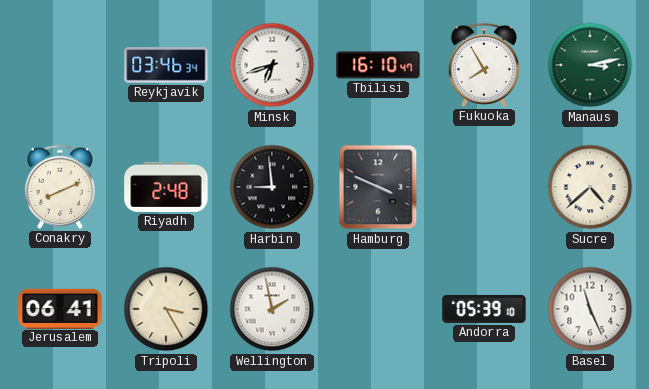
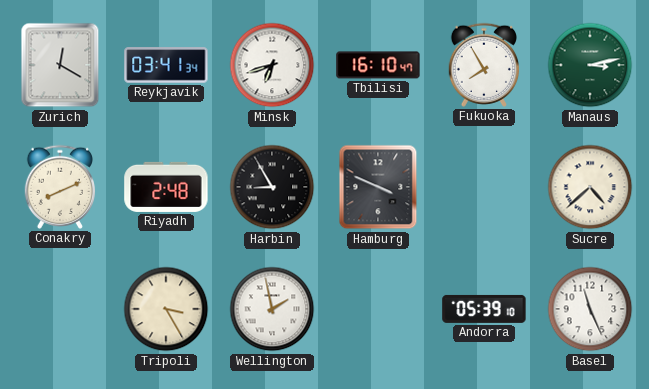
Zurich: none -> 12:20 (60, 65)
Reykjavik: 03:46 -> 03:41 (166, 65)
Harbin: 8:59 -> 8:55 (272, 187)
Jerusalem: 06:41 -> none (60, 308)
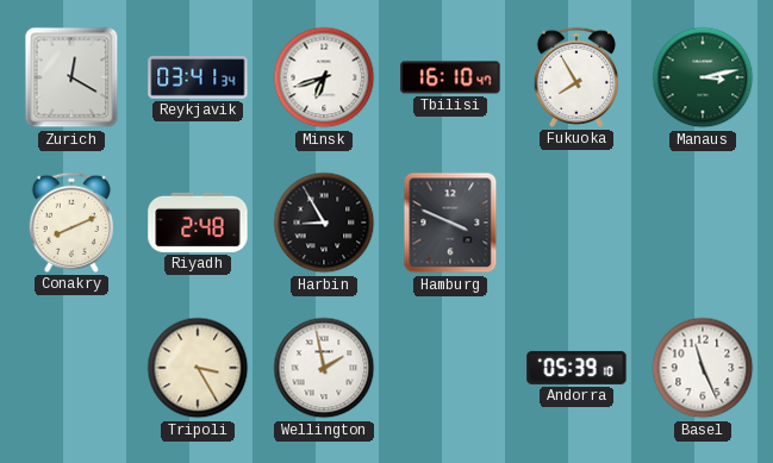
Sucre: 4:38 -> none (590, 187)
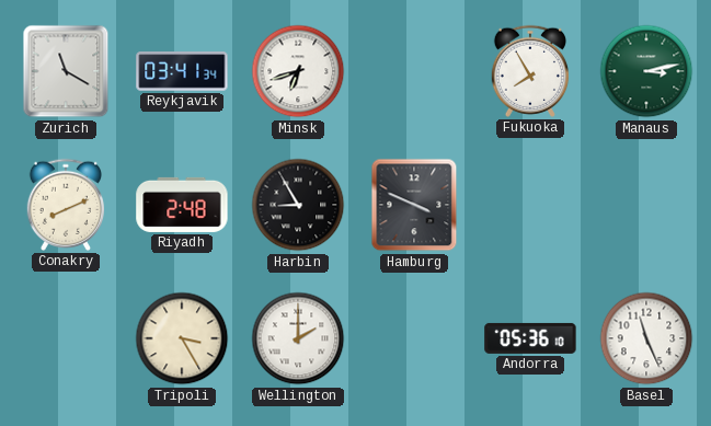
Zurich: 12:20 -> 11:20 (66, 71)
Tbilisi: 16:10 -> none (450, 77)
Wellington: 1:58 -> 2:00 (298, 338)
Andorra: 05:39 -> 05:36 (530, 338)
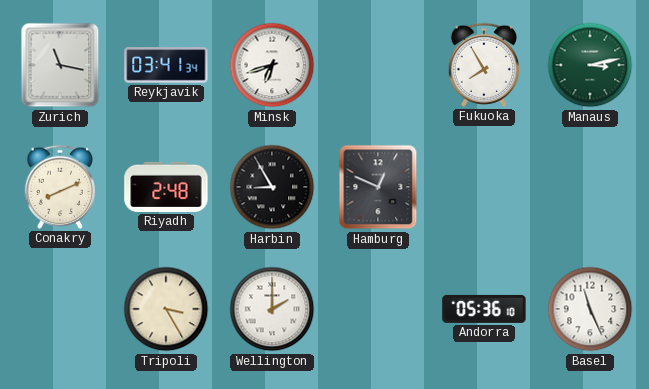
Zurich: 11:20 -> 11:17 (60, 65)
Hamburg: 3:49 -> 12:49 (378, 187)
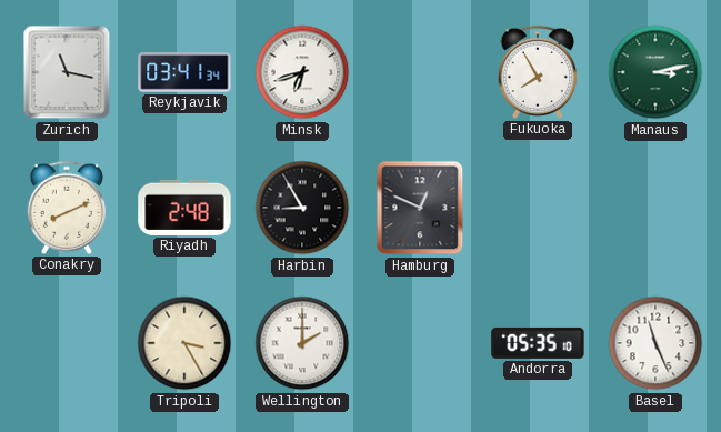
Andorra: 05:36 -> 05:35 (538, 343)
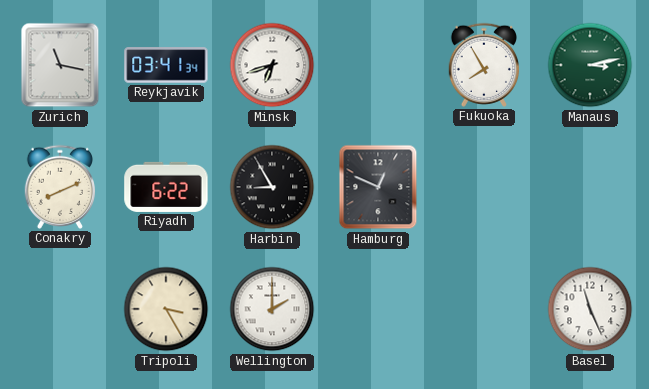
Riyadh: 2:48 -> 6:22 (166, 187)
Andorra: 05:35 -> none (538, 343)
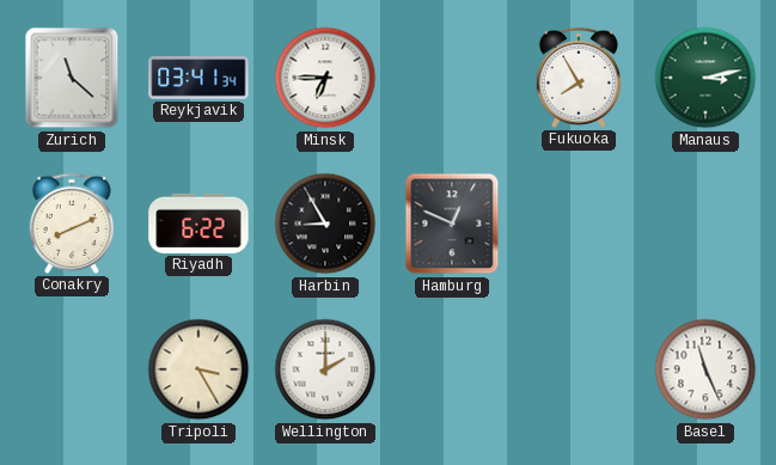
Zurich: 11:17 -> 11:22 (72, 78)
Minsk: 6:42 -> 6:45 (325, 78)
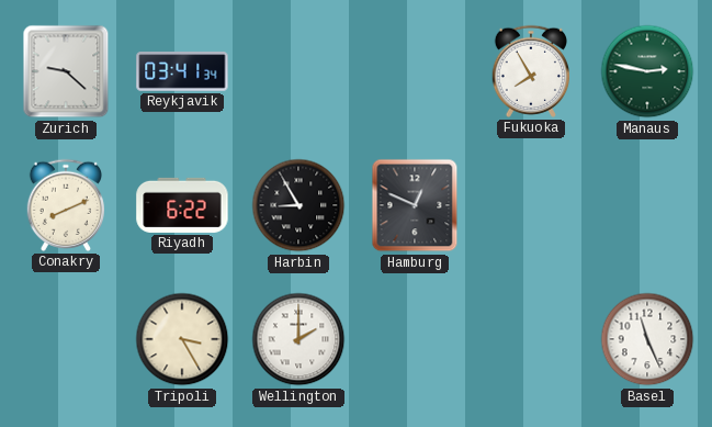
Zurich: 11:22 -> 9:22 (66, 71)
Minsk: 6:45 -> none (325, 78)
Manaus: 3:13 -> 2:47 (647, 71)
